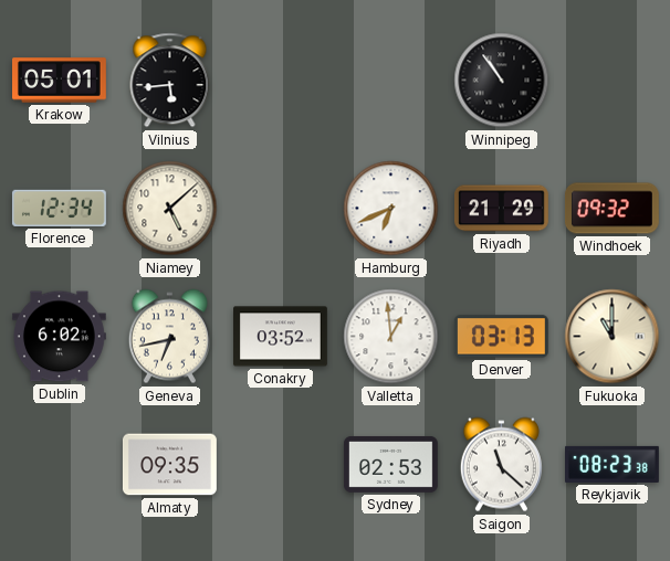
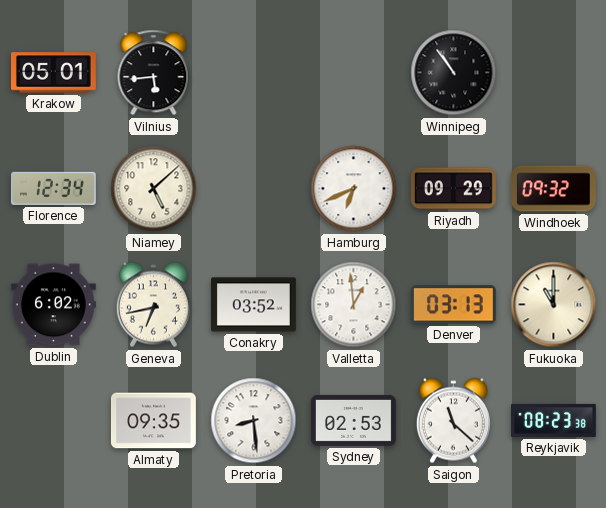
Riyadh: 21:29 -> 09:29 (453, 189)
Pretoria: none -> 8:29 (254, 421)
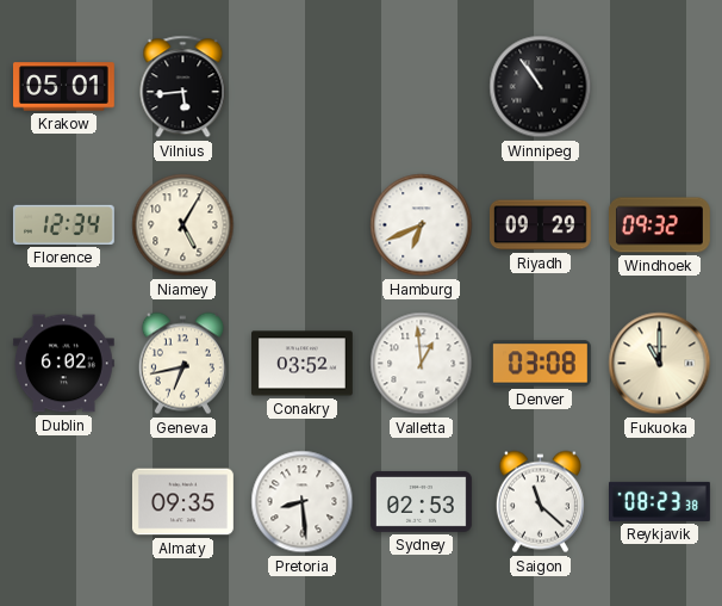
Niamey: 5:08 -> 5:05 (183, 225)
Denver: 03:13 -> 03:08 (540, 364)
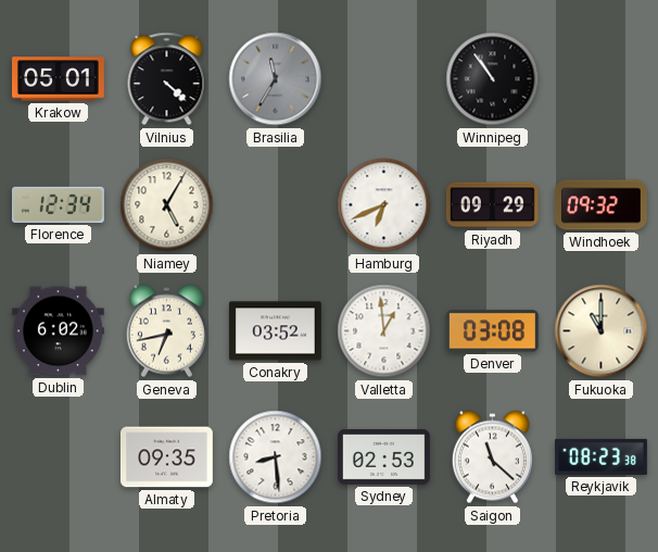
Vilnius: 5:44 -> 4:22 (167, 79)
Brasilia: none -> 11:35 (276, 79)
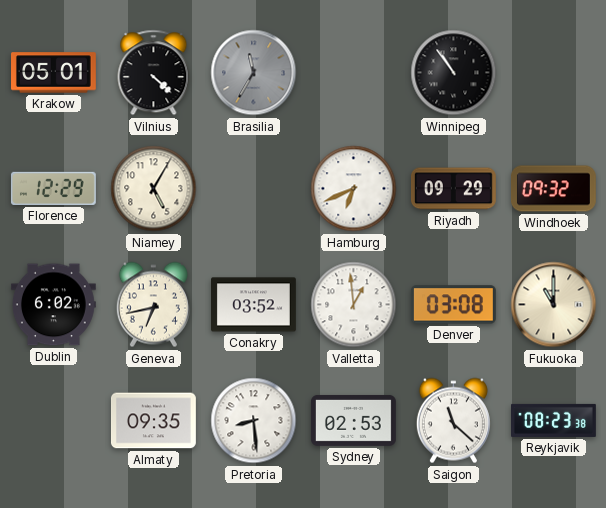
Florence: 12:34 -> 12:29 (53, 188)
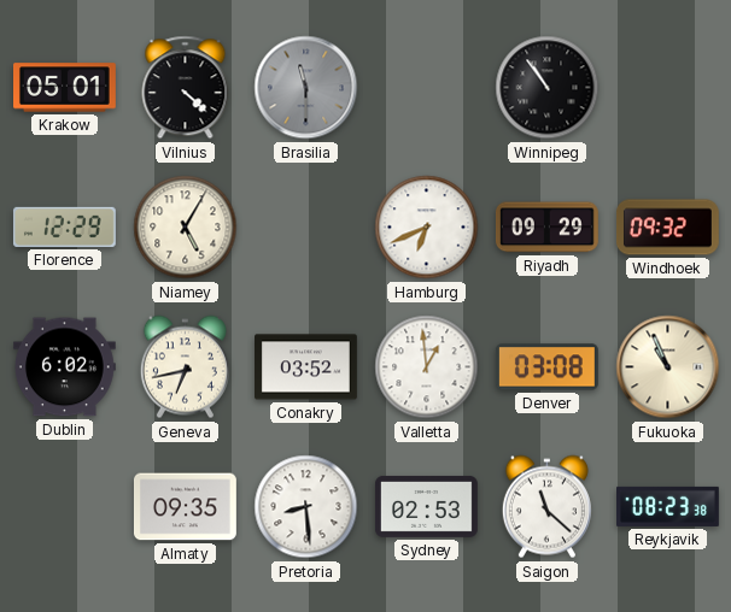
Brasilia: 11:35 -> 11:30 (306, 88)
Fukuoka: 11:00 -> 10:56 (668, 367)
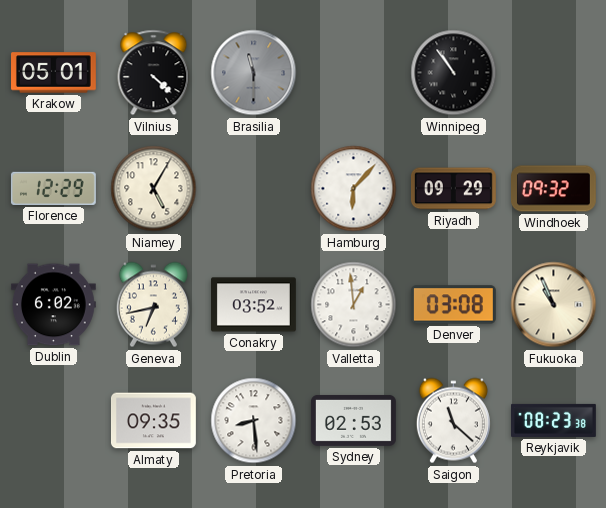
Hamburg: 6:41 -> 6:07 (354, 189)
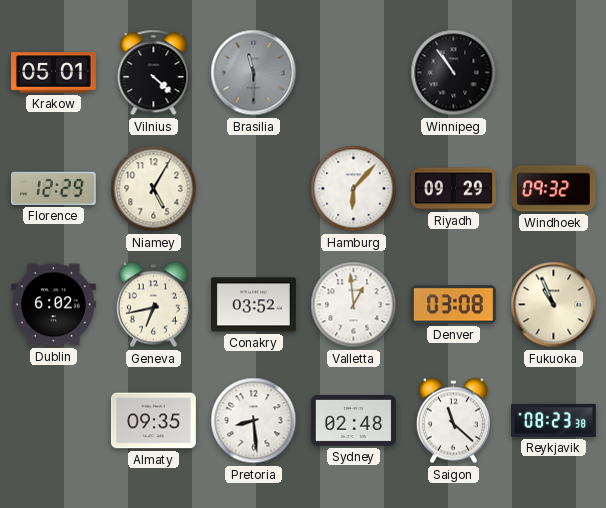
Sydney: 02:53 -> 02:48 (354, 420)
